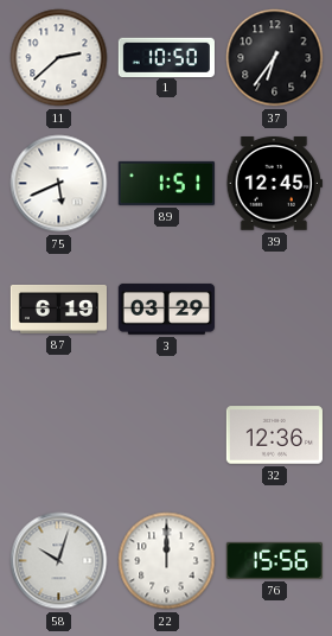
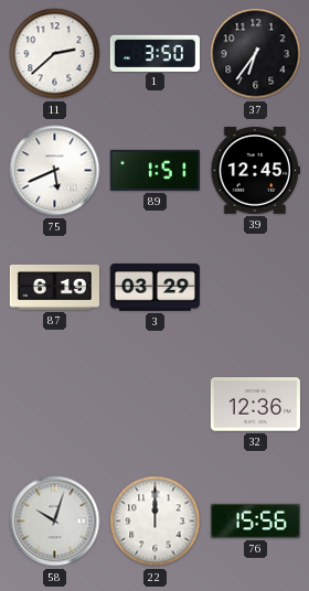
1: 10:50 -> 3:50 (154, 53)
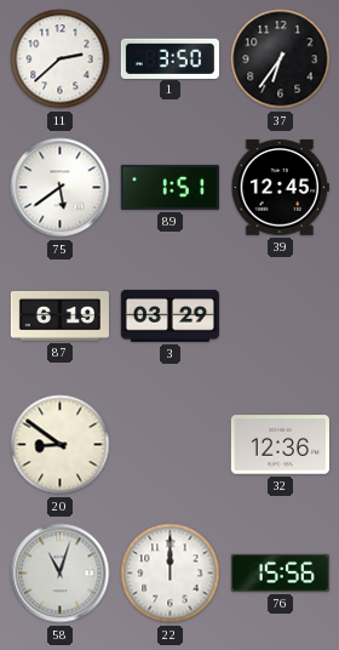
75: 5:41 -> 5:39 (61, 188)
20: none -> 8:51 (61, 445)
58: 10:03 -> 11:03 (61, 574)
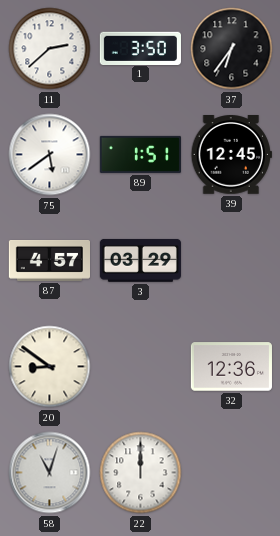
87: 6:19 -> 4:57 (49, 261)
76: 15:56 -> none (280, 572)
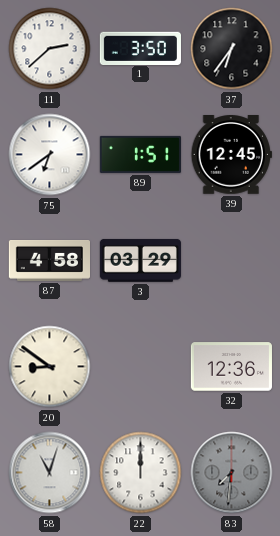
75: 5:39 -> 6:39 (50, 155)
87: 4:57 -> 4:58 (49, 261)
83: none -> 7:31 (232, 473)
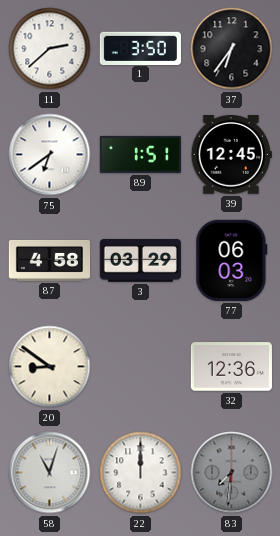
77: none -> 06:03 (232, 260)
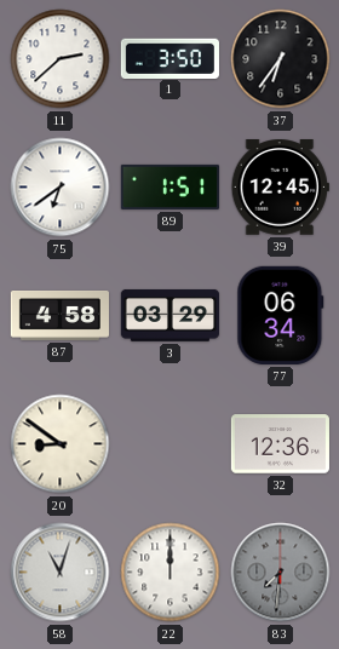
77: 06:03 -> 06:34 (281, 315)
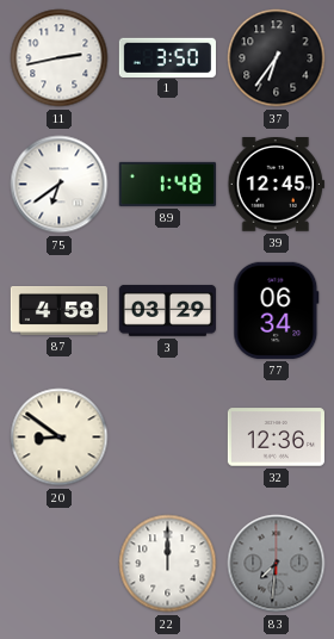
11: 2:38 -> 2:43 (60, 58)
89: 1:51 -> 1:48 (167, 184)
58: 11:03 -> none (61, 573)
